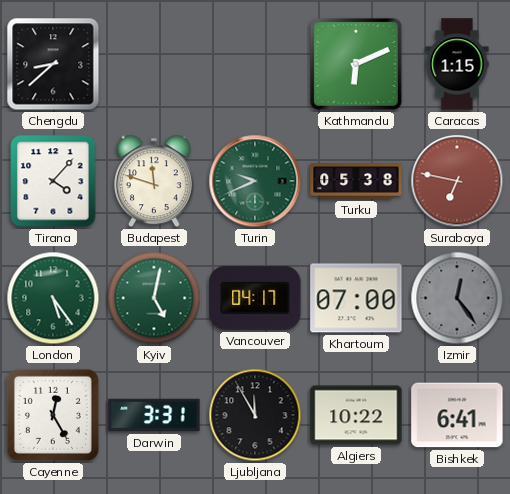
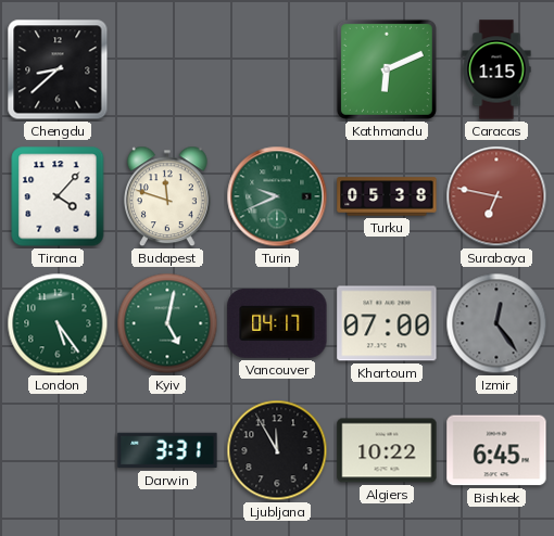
Cayenne: 12:25 -> none (53, 415)
Bishkek: 6:41 -> 6:45 (496, 450)
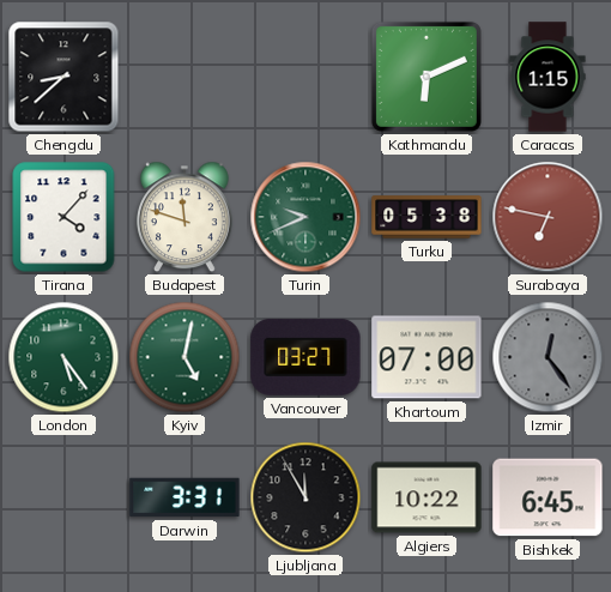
Vancouver: 04:17 -> 03:27 (305, 357)
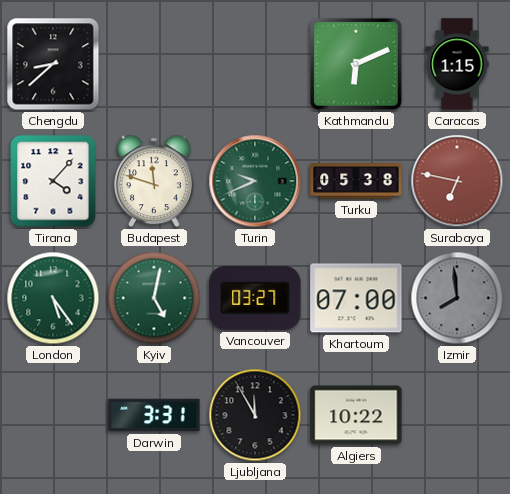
Izmir: 12:24 -> 7:59 (457, 298)
Bishkek: 6:45 -> none (548, 497)
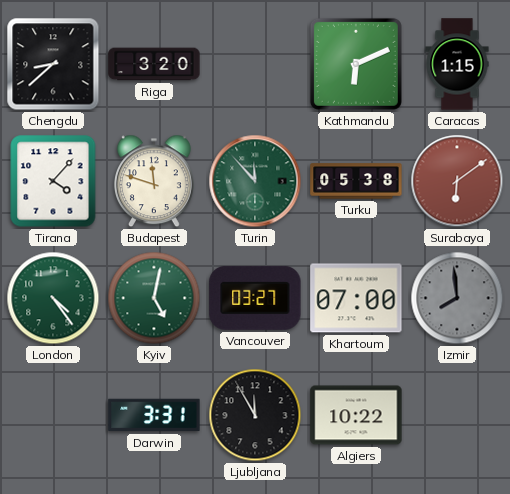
Riga: none -> 3:20 (154, 64)
Turin: 9:41 -> 11:53 (255, 181)
Surabaya: 6:47 -> 6:09 (457, 181)
London: 5:24 -> 4:24 (53, 298)
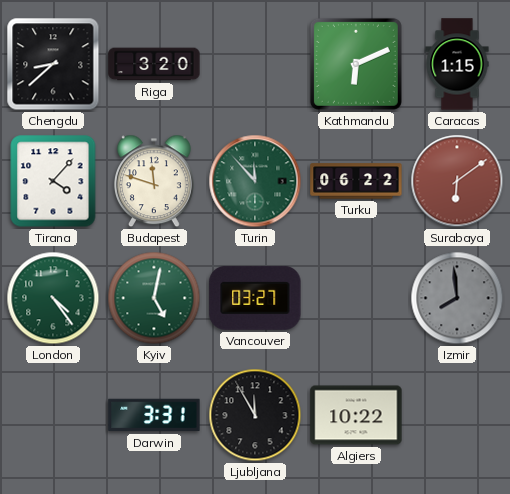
Turku: 05:38 -> 06:22 (356, 181)
Khartoum: 07:00 -> none (356, 298)
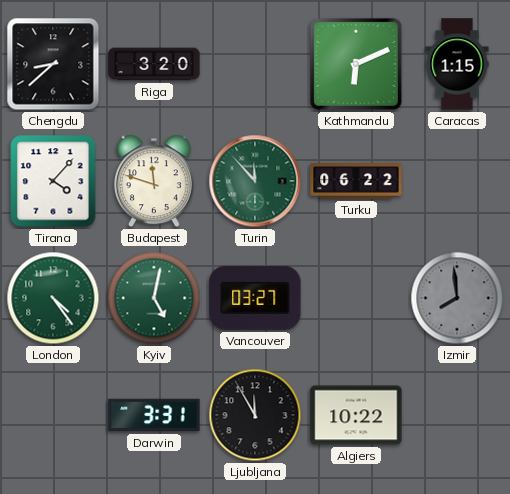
Surabaya: 6:09 -> none (457, 181)
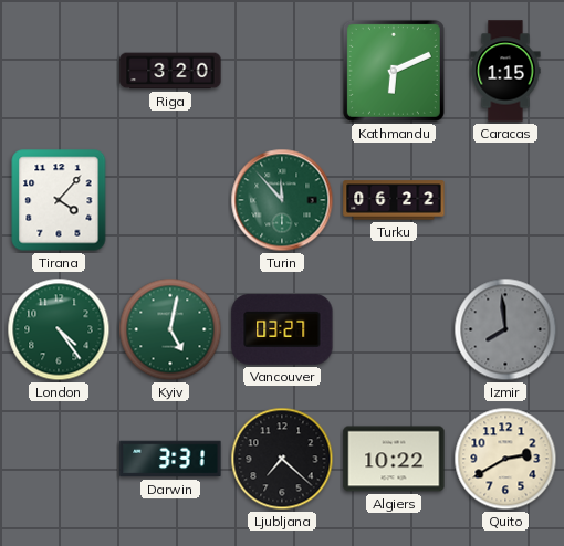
Chengdu: 8:38 -> none (53, 64)
Budapest: 11:48 -> none (154, 181)
Ljubljana: 11:55 -> 7:22 (282, 459)
Quito: none -> 2:40 (505, 459)
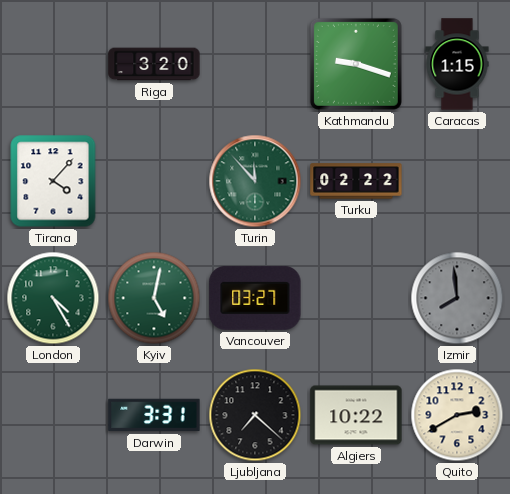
Kathmandu: 6:11 -> 9:18 (356, 64)
Turku: 06:22 -> 02:22 (356, 181)
London: 4:24 -> 4:25 (53, 298)
